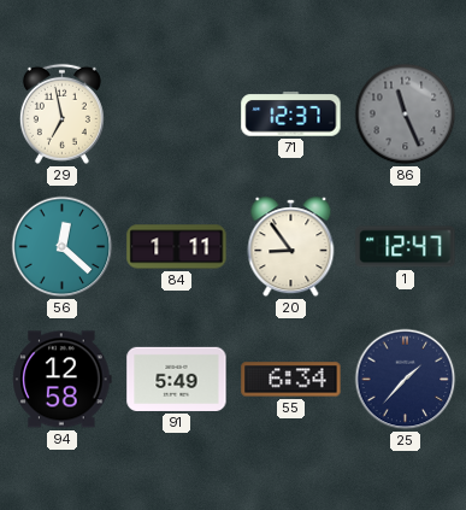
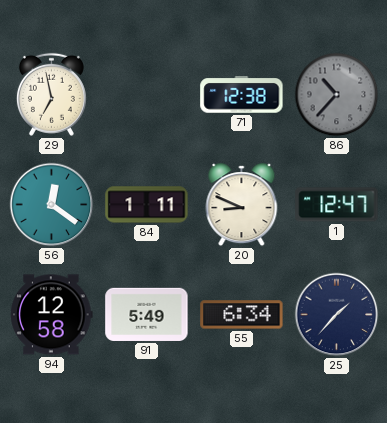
71: 12:37 -> 12:38 (242, 95)
86: 11:26 -> 10:37 (337, 95)
56: 12:22 -> 12:21 (52, 205)
20: 8:54 -> 8:49 (242, 205)
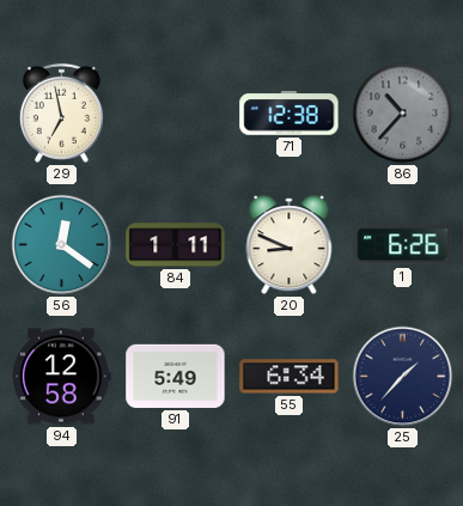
1: 12:47 -> 6:26 (403, 245)
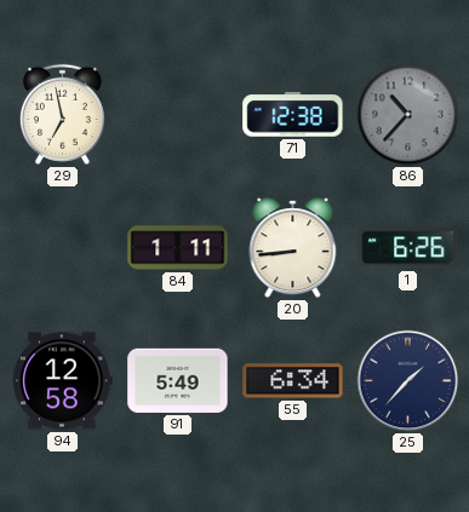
56: 12:21 -> none (62, 245)
20: 8:49 -> 8:44 (293, 248)
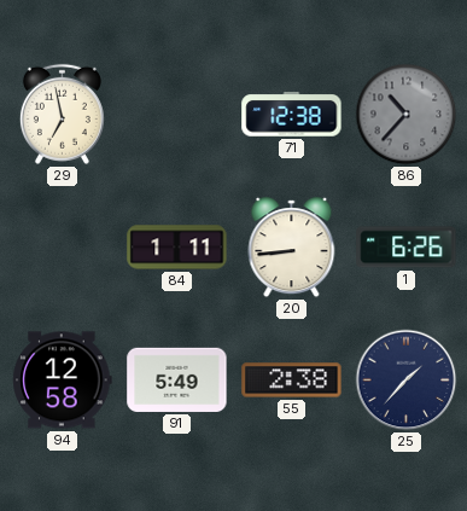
55: 6:34 -> 2:38 (292, 381)
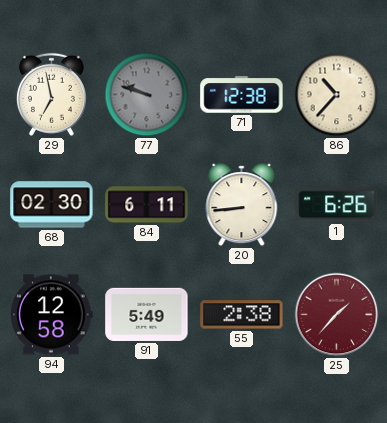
77: none -> 9:48 (147, 95)
86 dial: grey -> cream (337, 95)
68: none -> 02:30 (52, 205)
84: 1:11 -> 6:11 (147, 205)
25 dial: navy -> burgundy (337, 315)
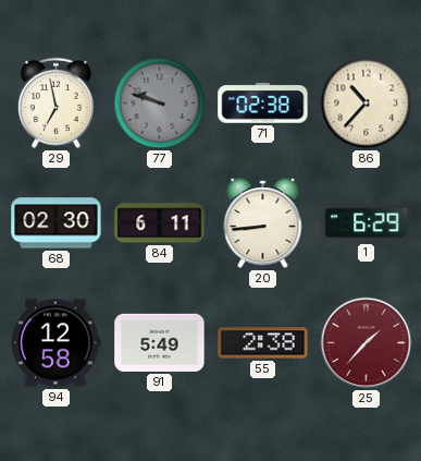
71: 12:38 -> 02:38 (263, 104)
1: 6:26 -> 6:29 (367, 223)
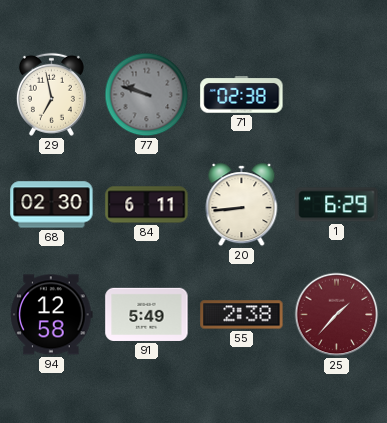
86: 10:37 -> none (367, 104)
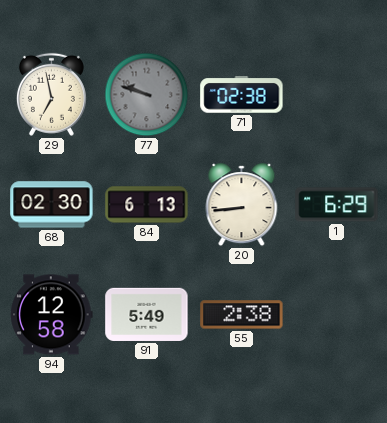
84: 6:11 -> 6:13 (147, 205)
25: 1:37 -> none (337, 315)
